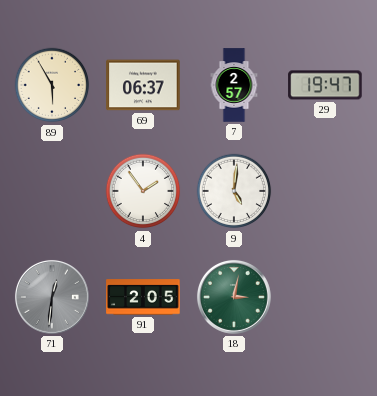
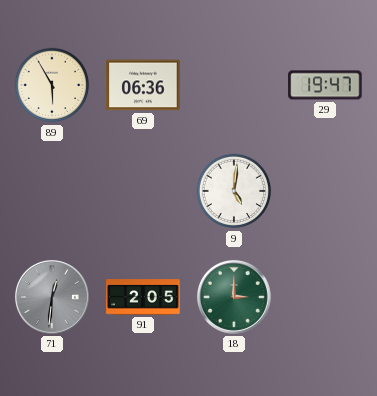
69: 06:37 -> 06:36 (143, 85)
7: 2:57 -> none (234, 85)
4: 1:54 -> none (143, 191)
18: 3:02 -> 3:00 (234, 297)
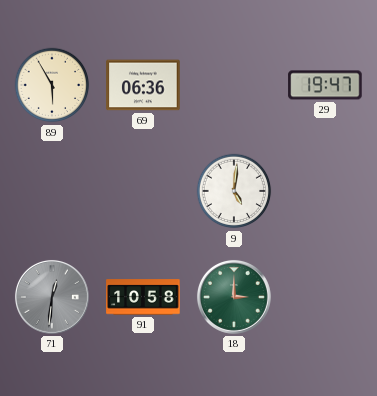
91: 2:05 -> 10:58 (143, 297)
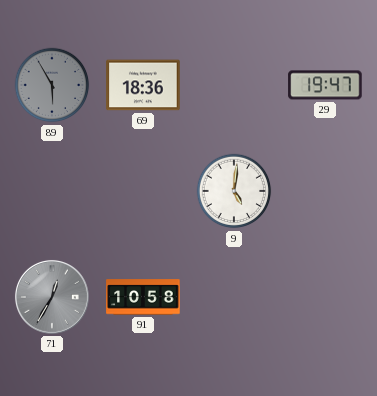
89 dial: cream -> grey (52, 85)
69: 06:36 -> 18:36 (143, 85)
71: 12:31 -> 12:35 (52, 297)
18: 3:00 -> none (234, 297)
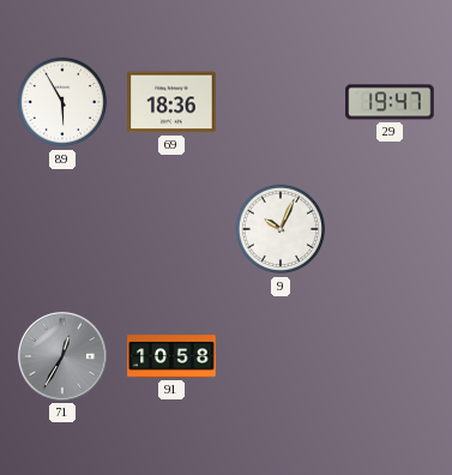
89 dial: grey -> white (62, 102)
9: 5:01 -> 10:04 (281, 229)
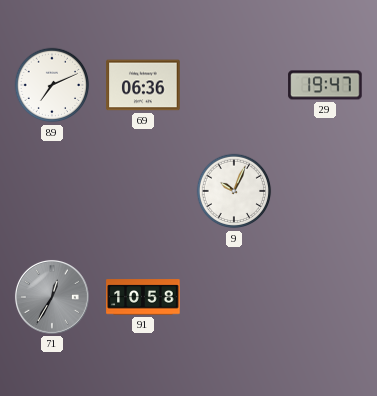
89: 5:55 -> 7:11 (52, 85)
69: 18:36 -> 06:36 (143, 85)
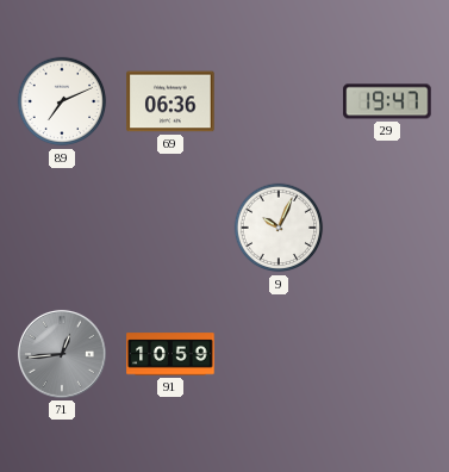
71: 12:35 -> 12:44 (62, 354)
91: 10:58 -> 10:59 (170, 354)
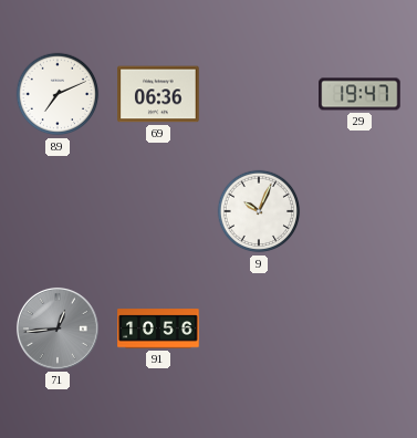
91: 10:59 -> 10:56 (158, 328)
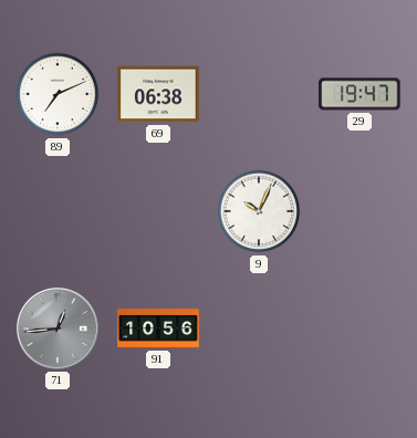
69: 06:36 -> 06:38 (158, 94)
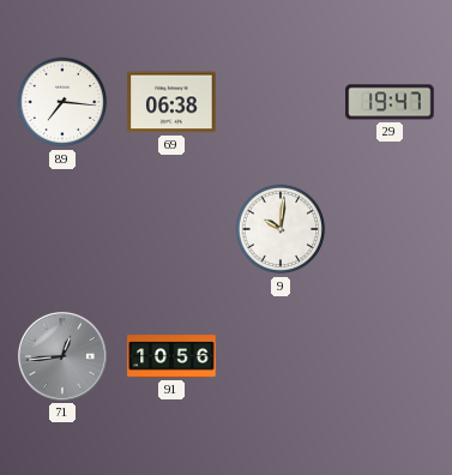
89: 7:11 -> 7:16 (62, 102)
9: 10:04 -> 10:01 (281, 229)
